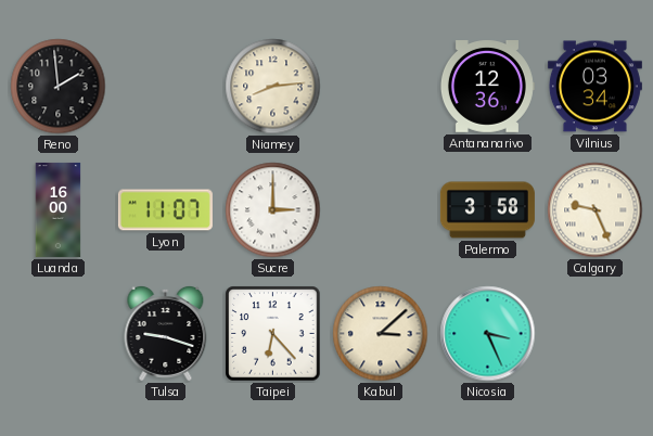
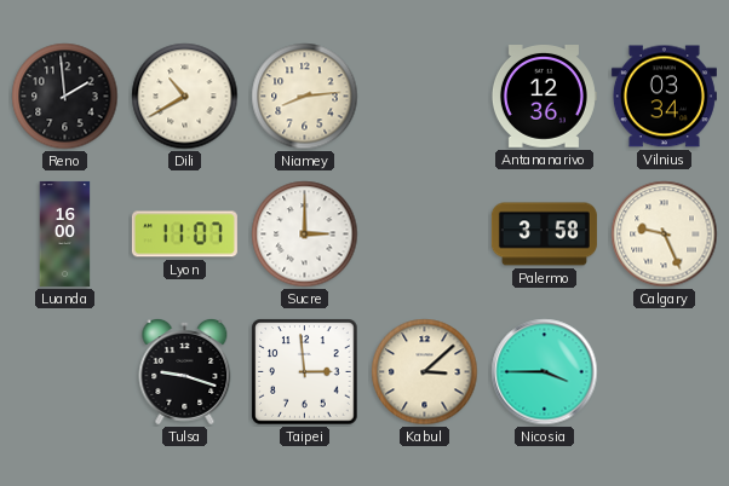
Dili: none -> 10:40 (185, 97)
Taipei: 6:23 -> 2:59 (305, 372)
Nicosia: 3:26 -> 3:45 (545, 372)
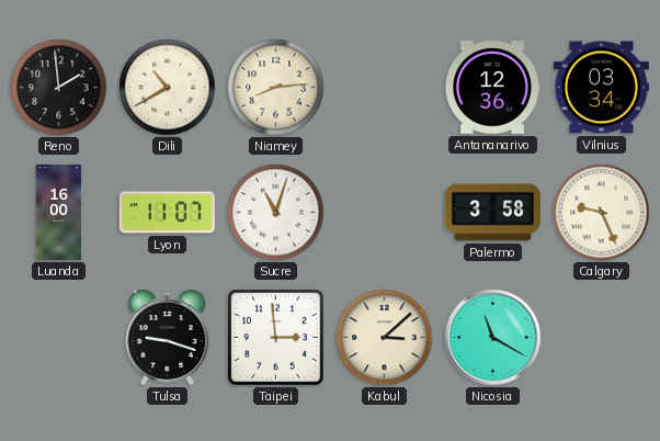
Sucre: 3:00 -> 11:03 (276, 213)
Nicosia: 3:45 -> 11:20 (493, 338)
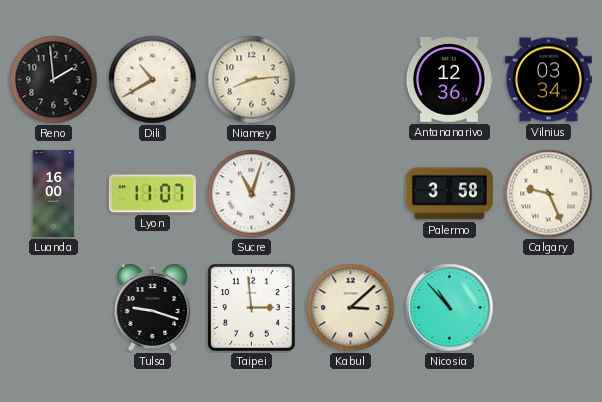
Nicosia: 11:20 -> 10:53 (450, 308)
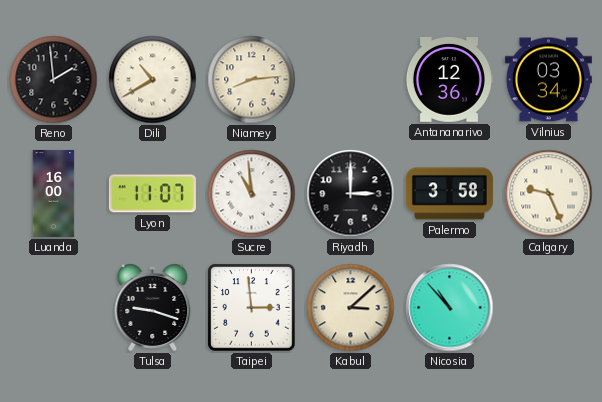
Sucre: 11:03 -> 10:59 (252, 194)
Riyadh: none -> 3:00 (351, 194)
